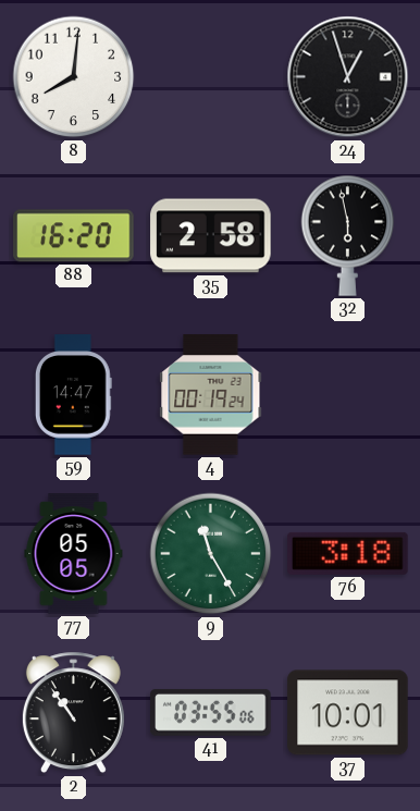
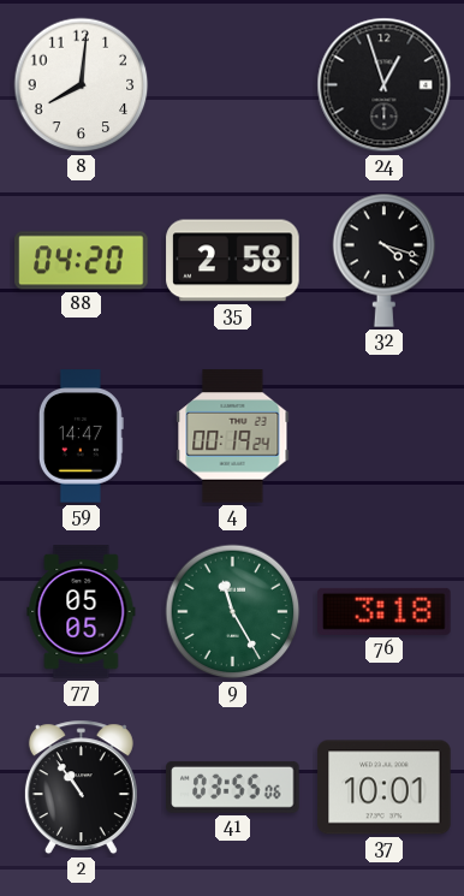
88: 16:20 -> 04:20 (82, 261)
32: 5:58 -> 4:18 (385, 260)
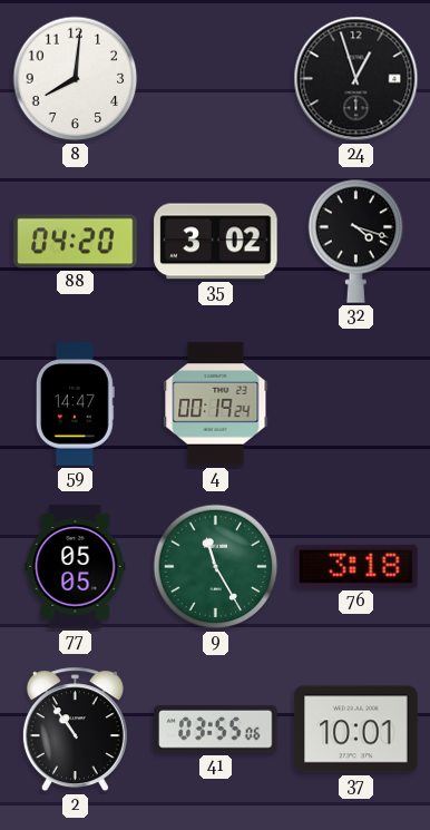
35: 2:58 -> 3:02 (216, 242)
